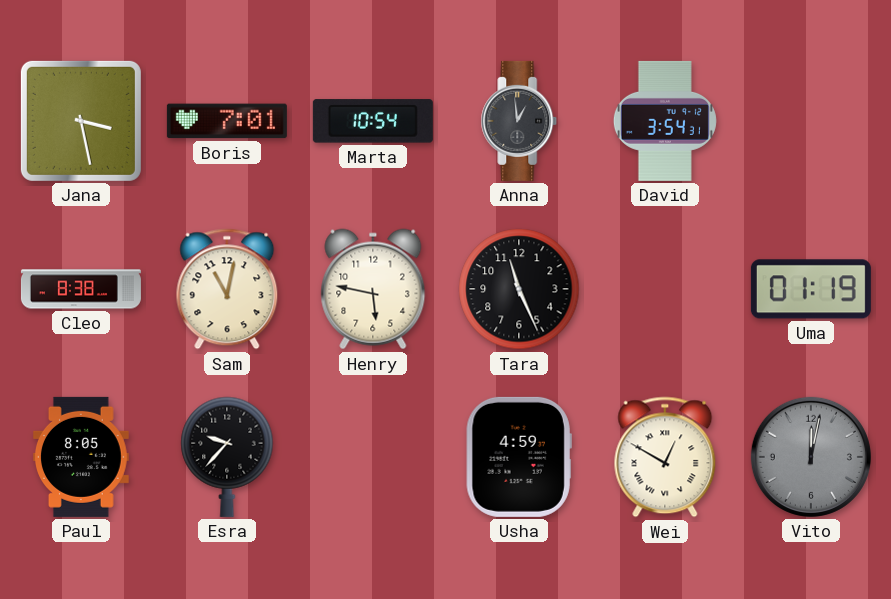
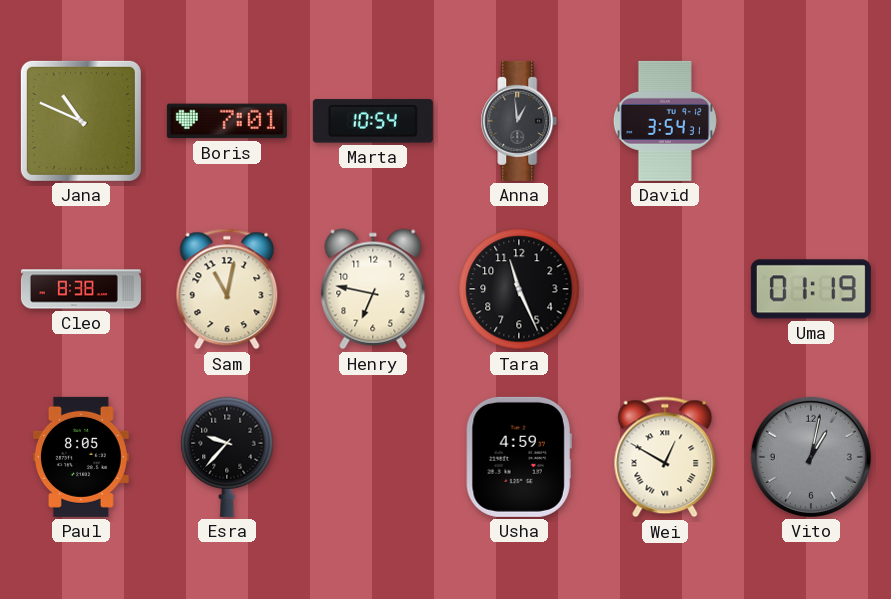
Jana: 3:28 -> 10:49 (81, 121)
Henry: 5:47 -> 6:47 (373, 289)
Vito: 12:02 -> 1:02 (811, 457)
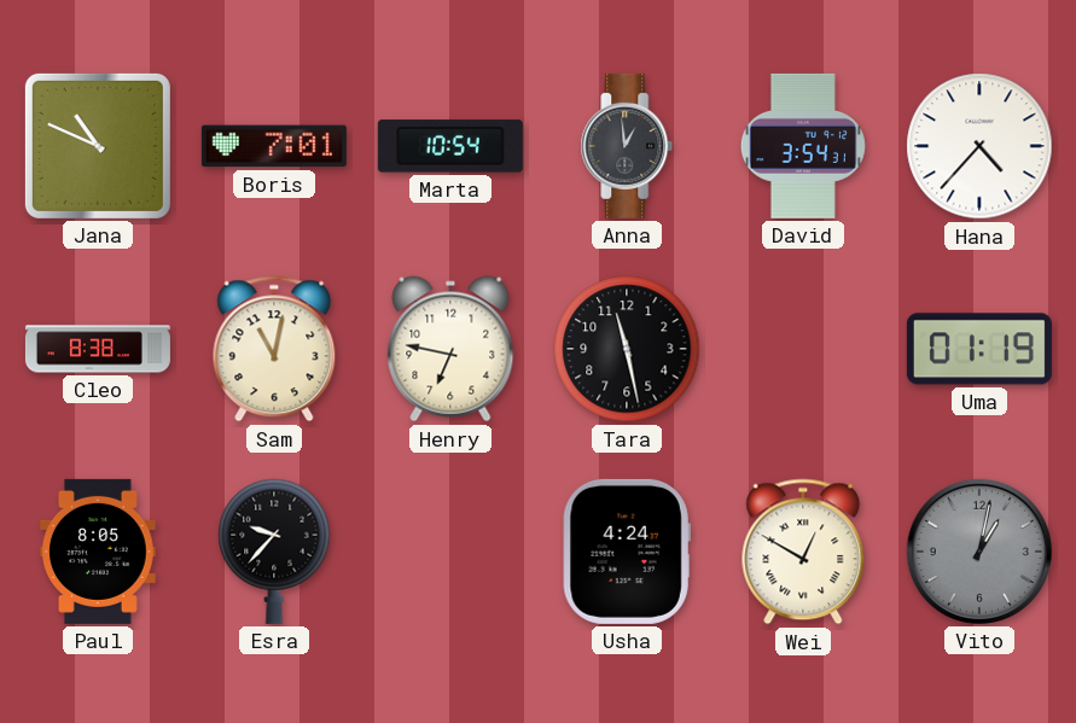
Hana: none -> 4:37 (979, 146)
Tara: 11:26 -> 11:28 (627, 349)
Usha: 4:59 -> 4:24 (627, 552)
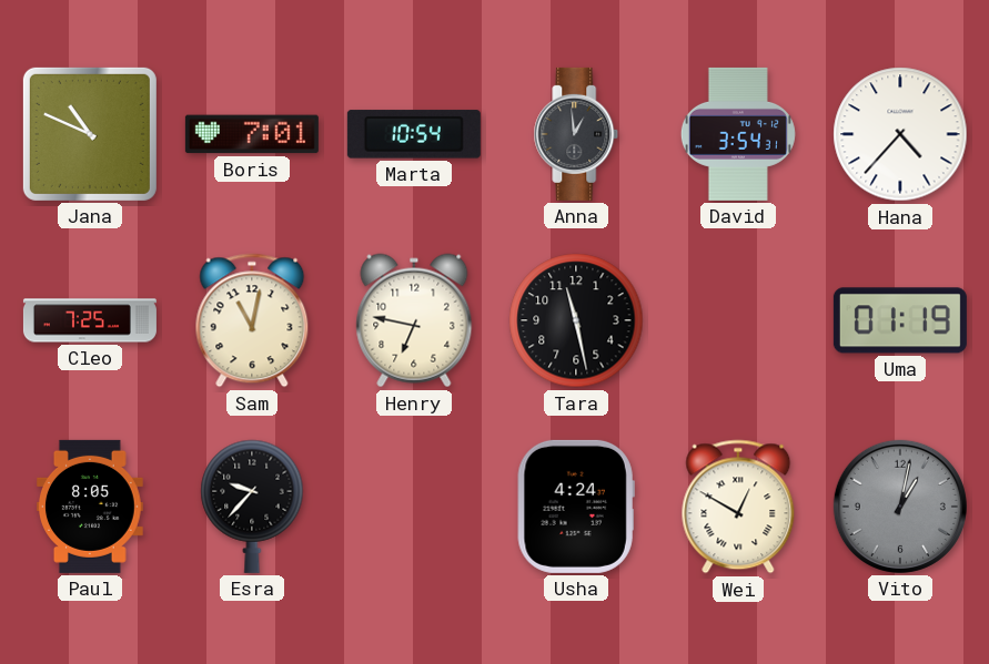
Cleo: 8:38 -> 7:25 (90, 320)
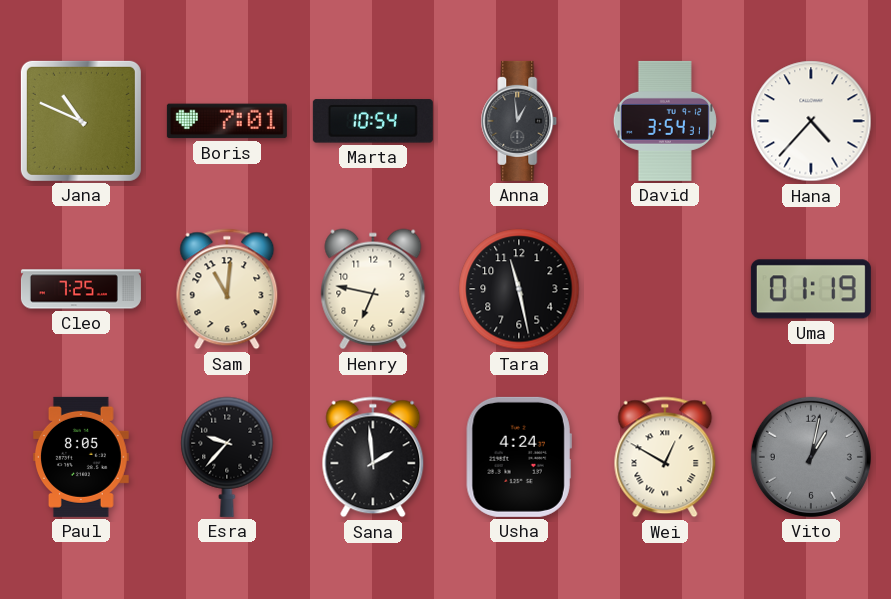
Sam: 11:02 -> 11:01 (227, 289)
Sana: none -> 1:59 (373, 457)
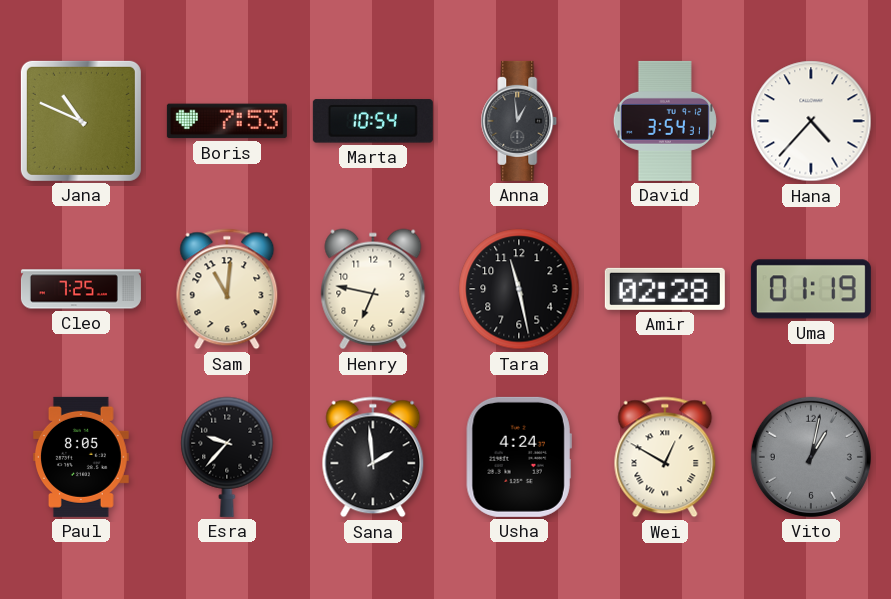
Boris: 7:01 -> 7:53 (227, 121)
Amir: none -> 02:28 (665, 289)
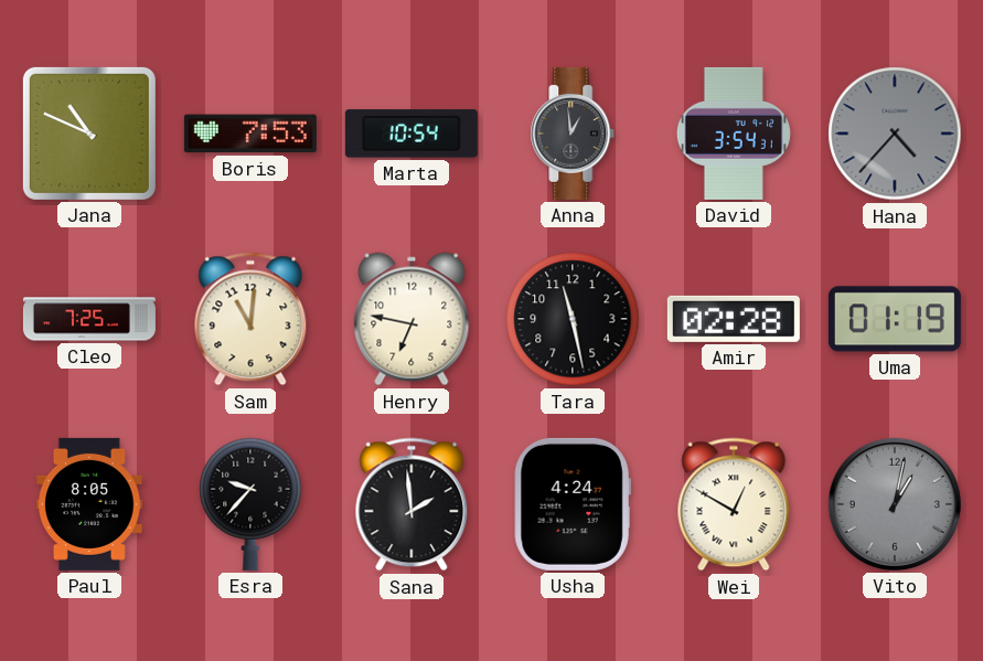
Hana dial: white -> grey (895, 134)
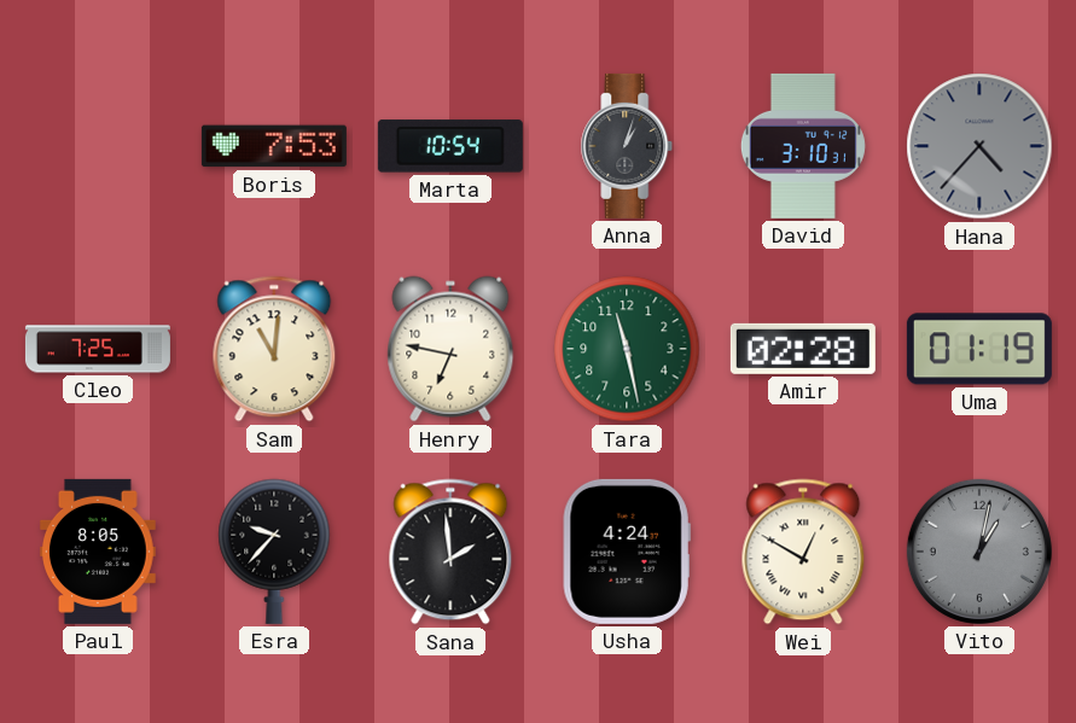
Jana: 10:49 -> none (89, 134)
Anna: 12:59 -> 1:03 (627, 146)
David: 3:54 -> 3:10 (803, 146)
Tara dial: black -> green (627, 349)
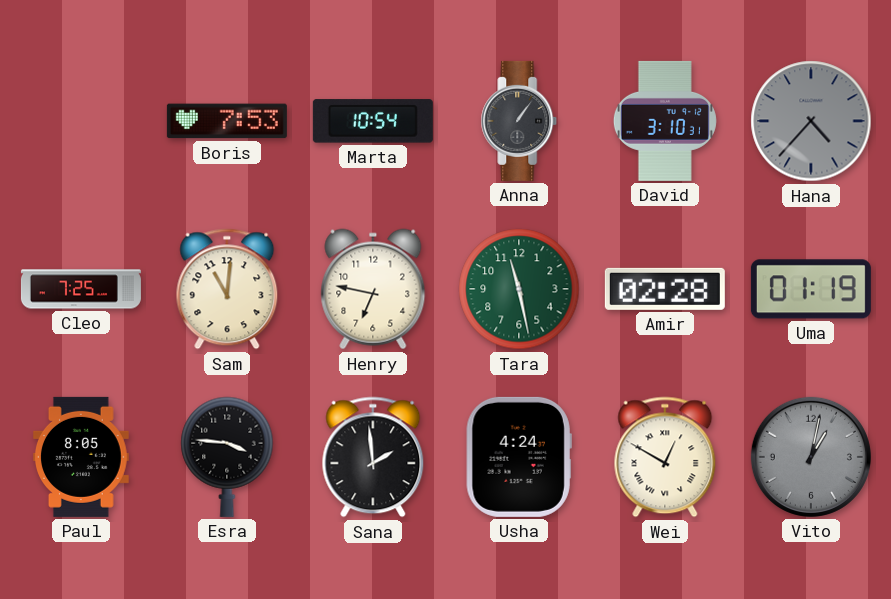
Anna: 1:03 -> 1:06 (519, 121)
Esra: 9:37 -> 3:46 (227, 457)
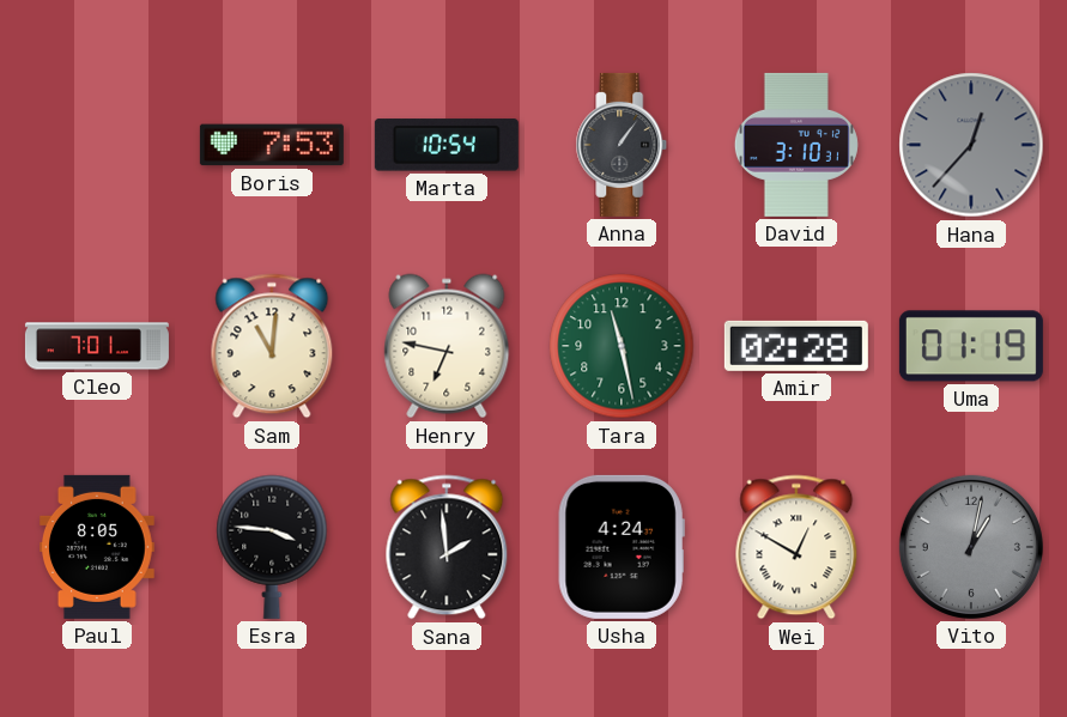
Hana: 4:37 -> 12:37 (971, 145)
Cleo: 7:25 -> 7:01 (97, 346)
